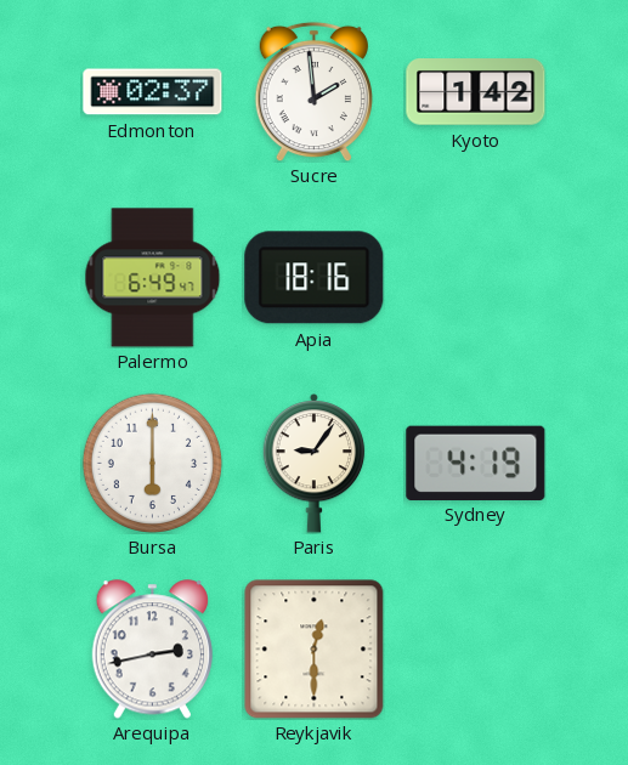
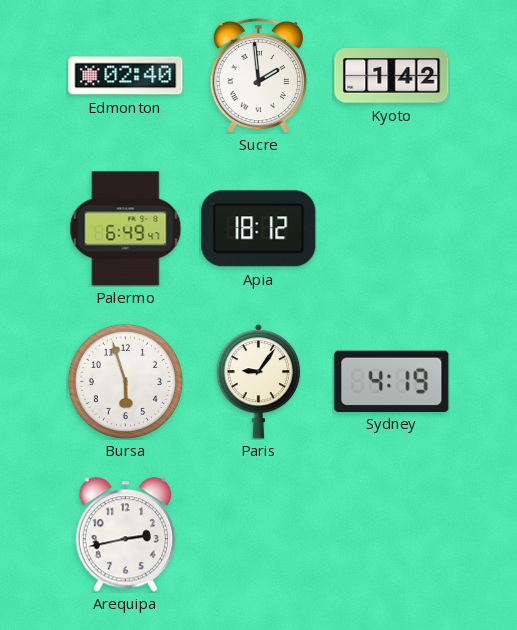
Edmonton: 02:37 -> 02:40 (126, 76)
Apia: 18:16 -> 18:12 (259, 229)
Bursa: 6:00 -> 5:57 (125, 381)
Reykjavik: 12:30 -> none (315, 650)
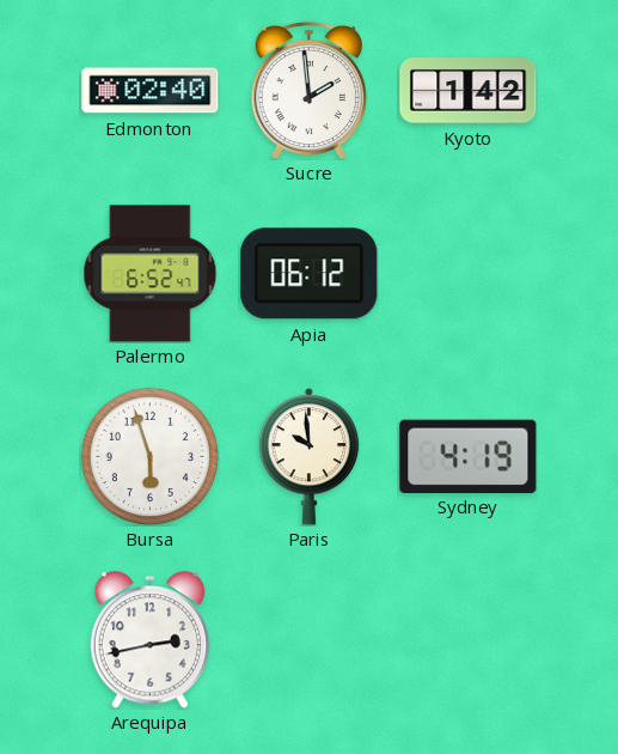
Palermo: 6:49 -> 6:52 (151, 274)
Apia: 18:12 -> 06:12 (310, 274)
Paris: 9:06 -> 9:59 (310, 457)
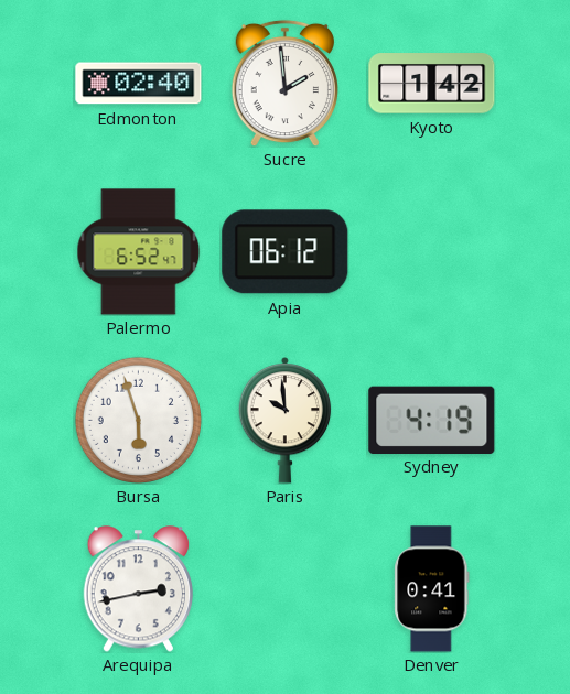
Denver: none -> 0:41 (432, 589)
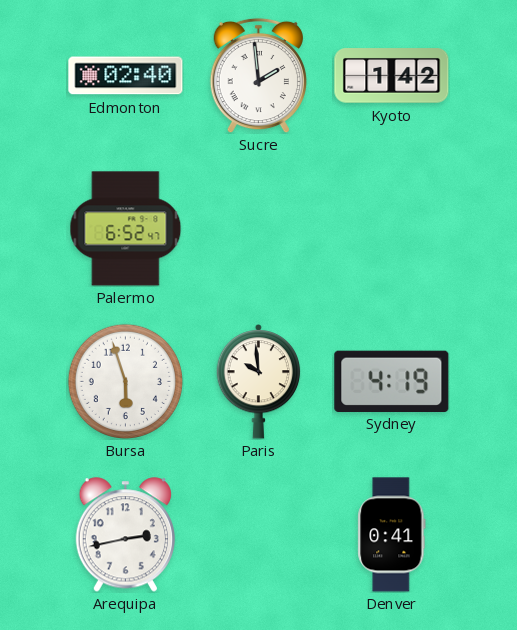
Apia: 06:12 -> none (286, 252)
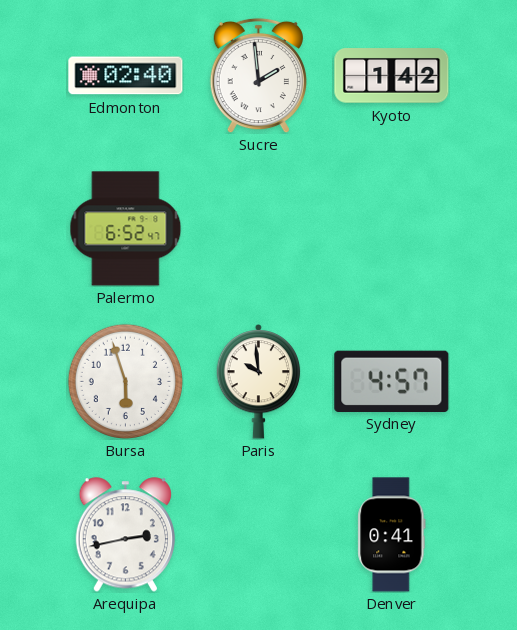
Sydney: 4:19 -> 4:57 (392, 381)
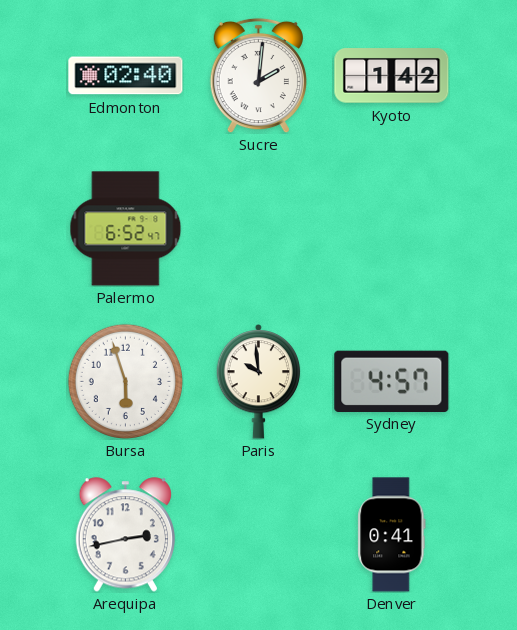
Sucre: 1:59 -> 2:01 (258, 75)
